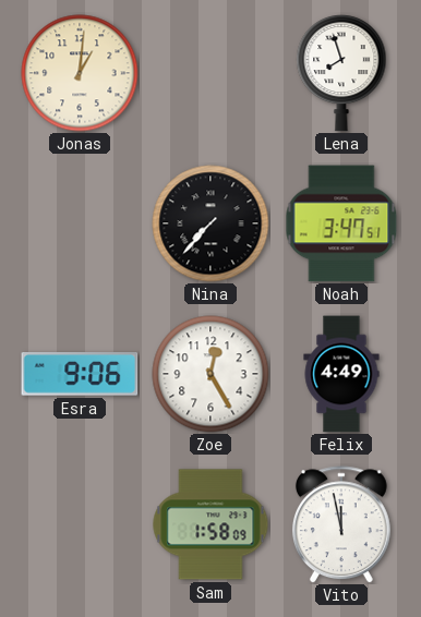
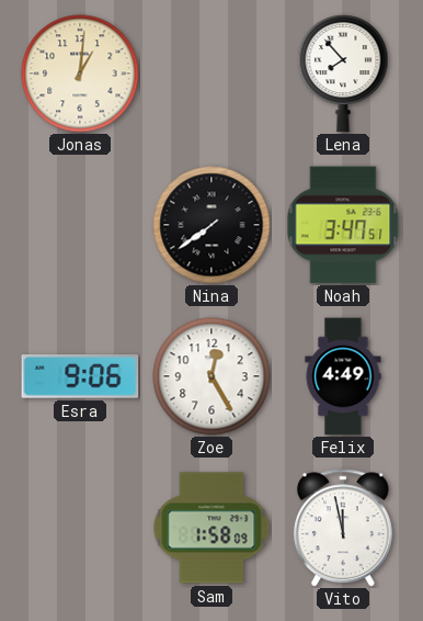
Lena: 7:57 -> 7:53 (343, 74)
Nina: 7:37 -> 7:39 (211, 225)
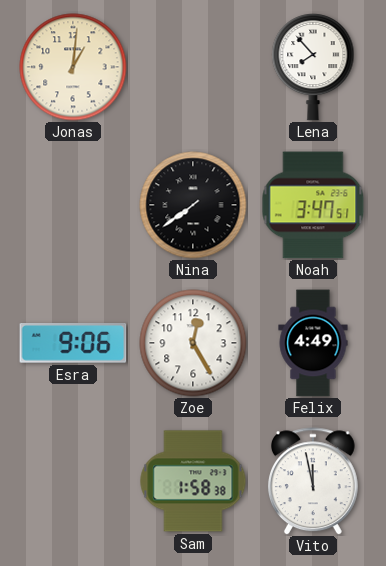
Sam: 1:58:09 -> 1:58:38 (193, 481)
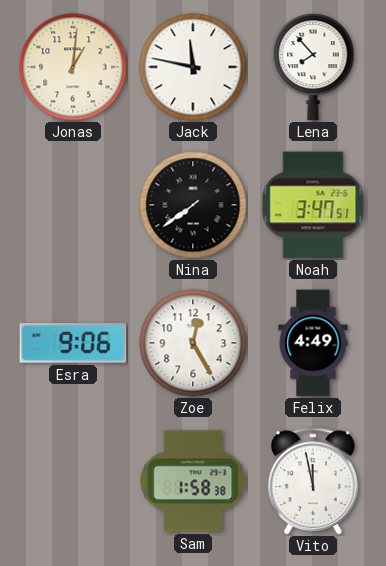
Jack: none -> 11:47 (193, 67)
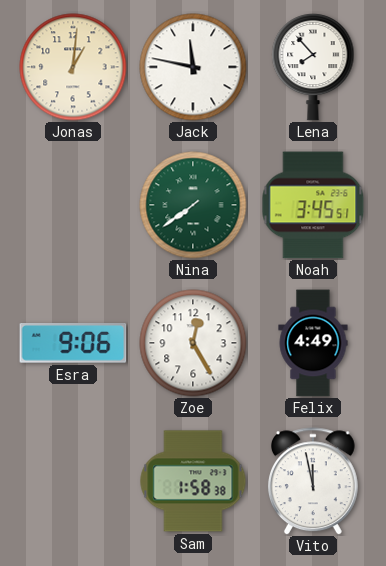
Nina dial: black -> green (193, 205)
Noah: 3:47 -> 3:45 (313, 205)
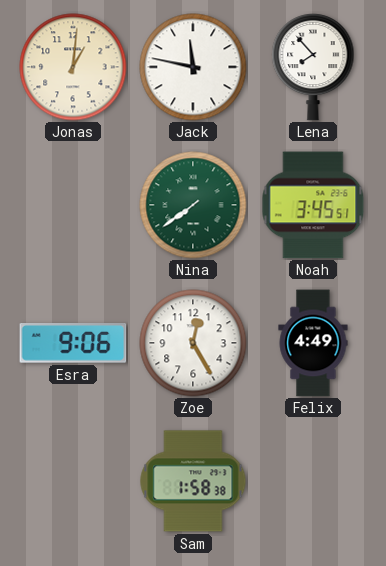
Vito: 11:58 -> none (313, 481)
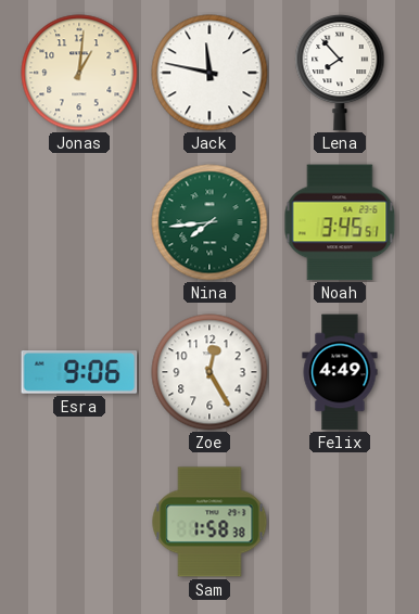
Nina: 7:39 -> 7:44 (210, 222)
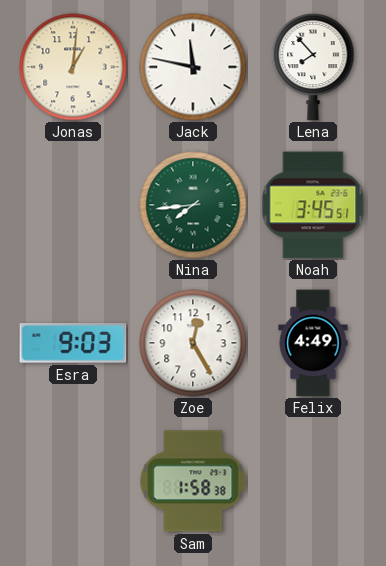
Esra: 9:06 -> 9:03 (73, 343)
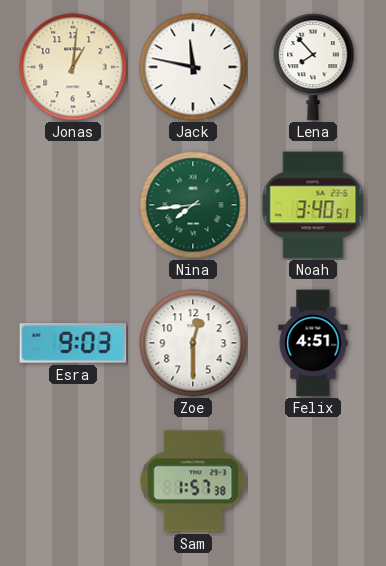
Noah: 3:45 -> 3:40 (313, 205)
Zoe: 12:25 -> 12:30 (193, 343)
Felix: 4:49 -> 4:51 (313, 343)
Sam: 1:58 -> 1:57 (193, 481)
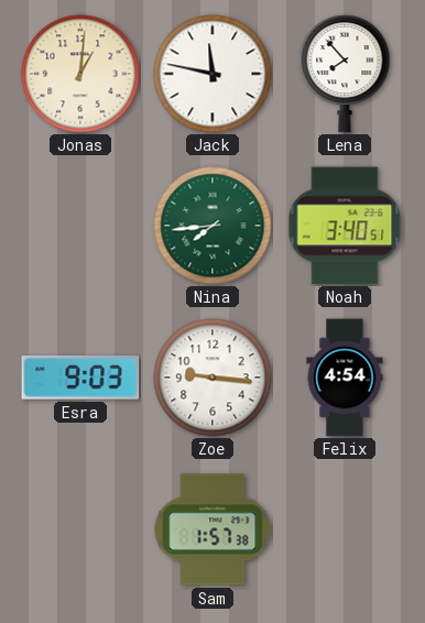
Zoe: 12:30 -> 9:16 (212, 378)
Felix: 4:51 -> 4:54 (345, 378)
